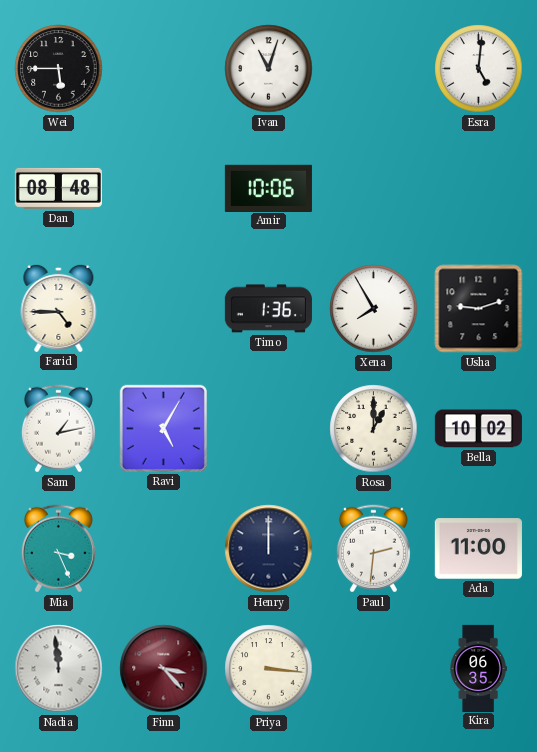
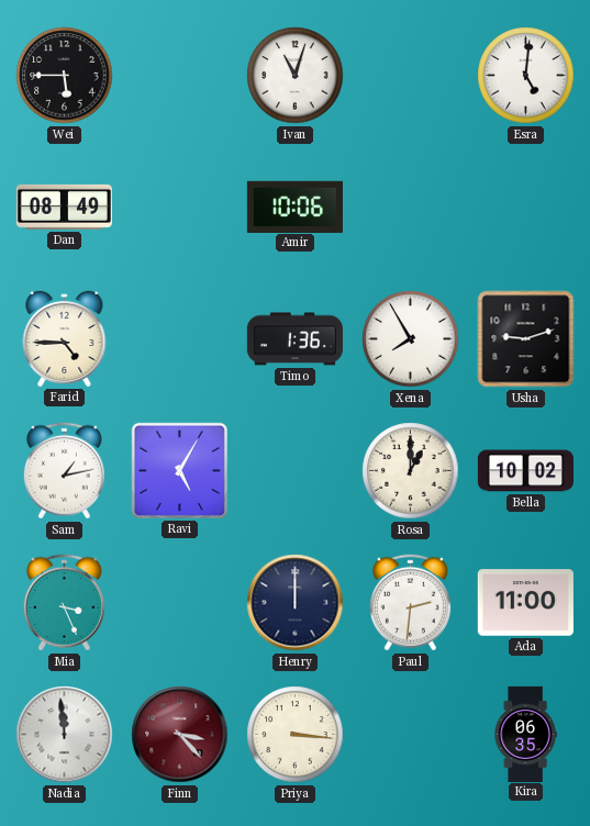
Dan: 08:48 -> 08:49 (64, 206)
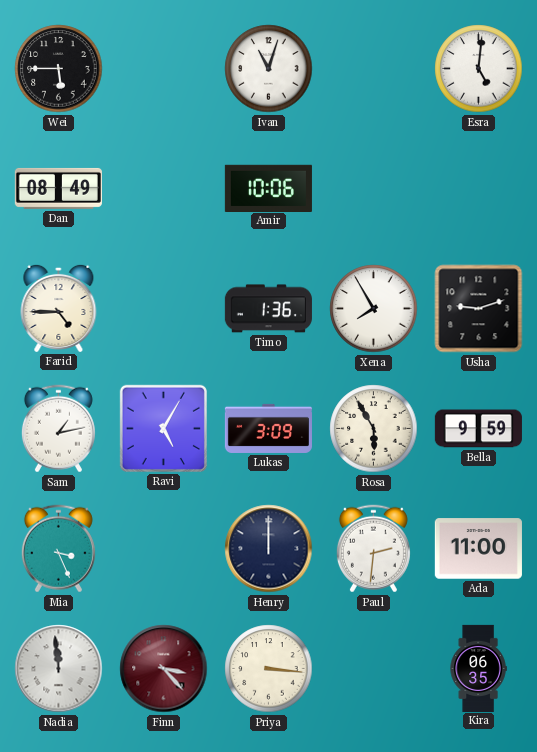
Lukas: none -> 3:09 (268, 428)
Rosa: 1:00 -> 5:55 (374, 429)
Bella: 10:02 -> 9:59 (478, 429)
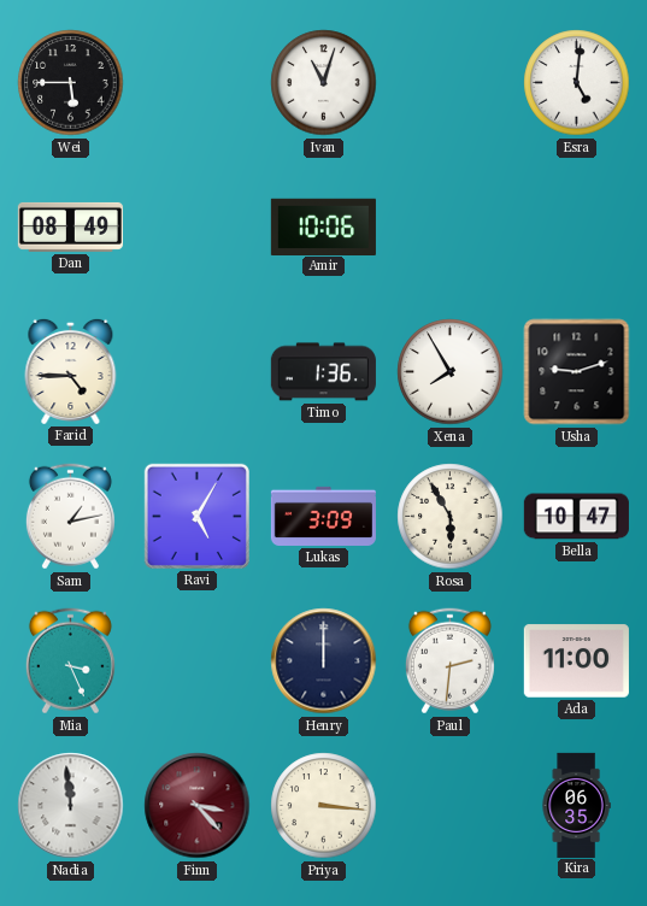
Bella: 9:59 -> 10:47 (576, 517)
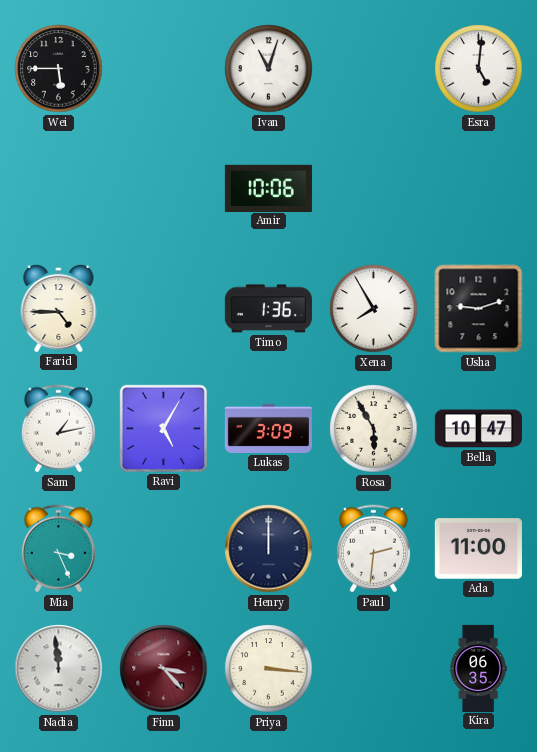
Dan: 08:49 -> none (70, 226)
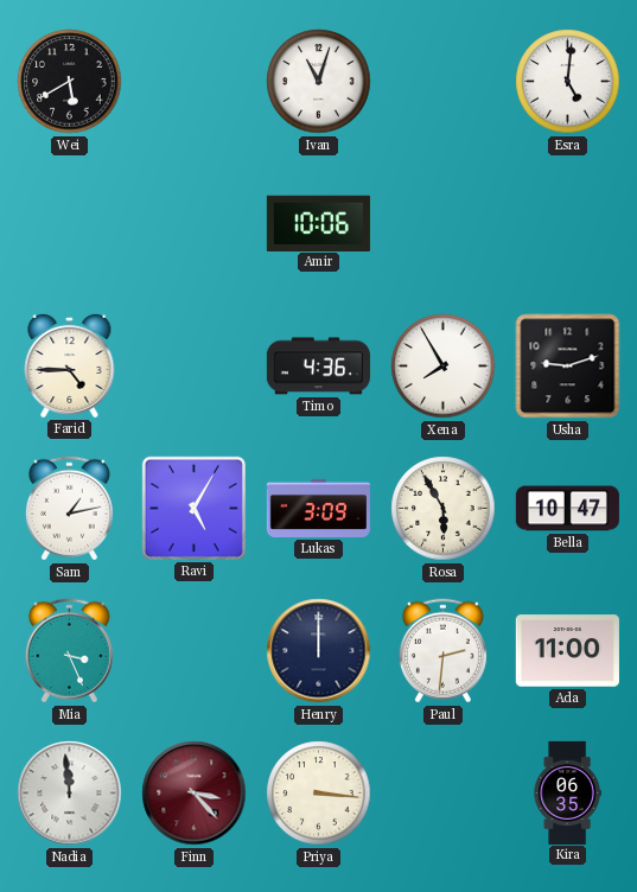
Wei: 5:45 -> 5:40 (70, 82)
Timo: 1:36 -> 4:36 (318, 367)
